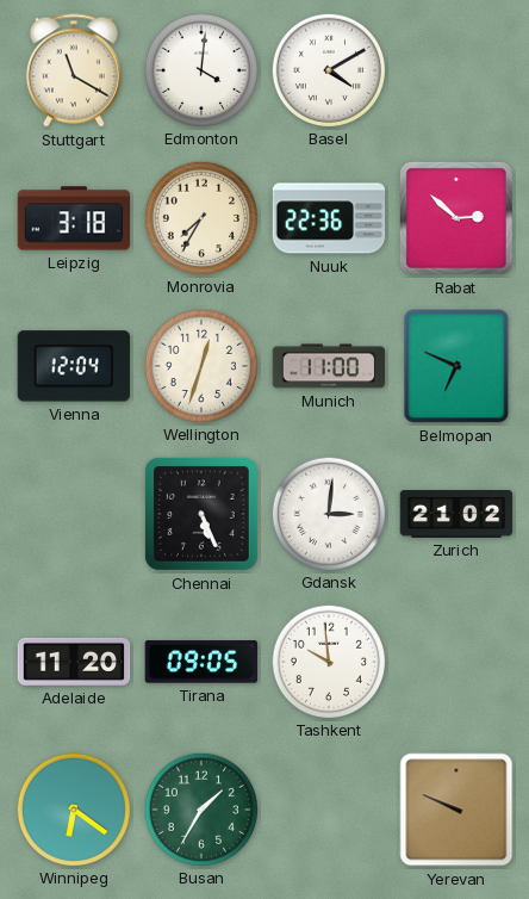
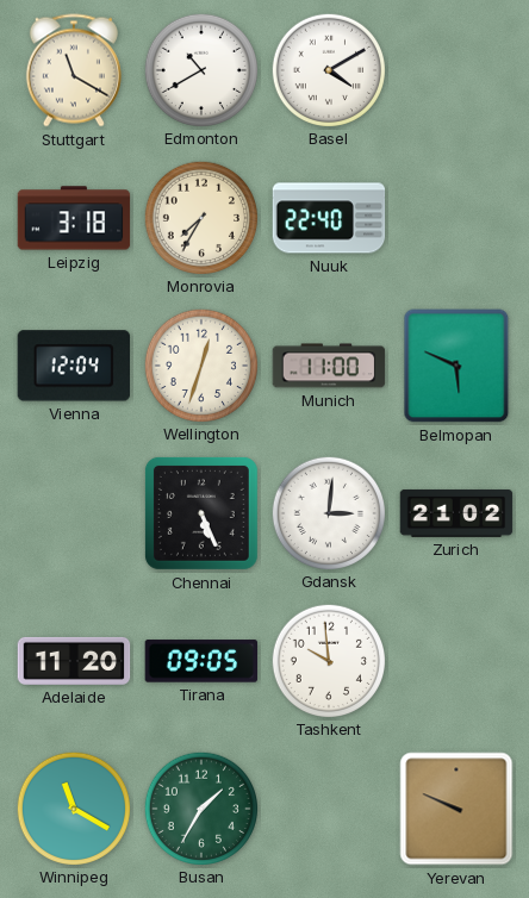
Edmonton: 4:01 -> 10:40 (200, 69)
Nuuk: 22:36 -> 22:40 (329, 218)
Rabat: 2:52 -> none (456, 218)
Belmopan: 6:49 -> 5:49 (456, 366)
Winnipeg: 6:21 -> 11:20 (73, 807)
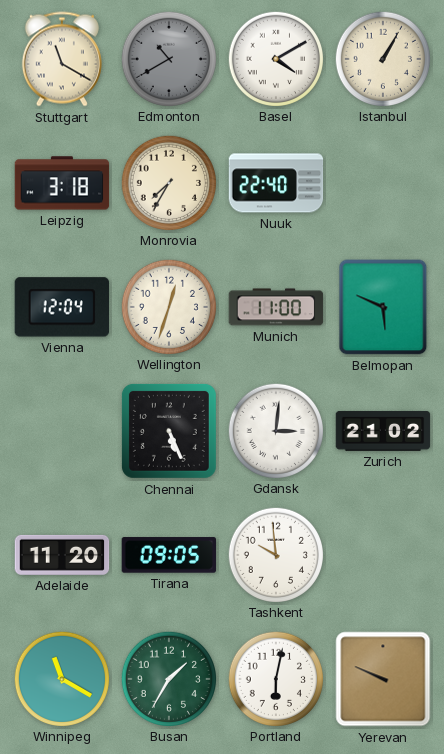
Edmonton dial: white -> grey (168, 58)
Istanbul: none -> 1:05 (382, 58)
Portland: none -> 6:02 (275, 678)
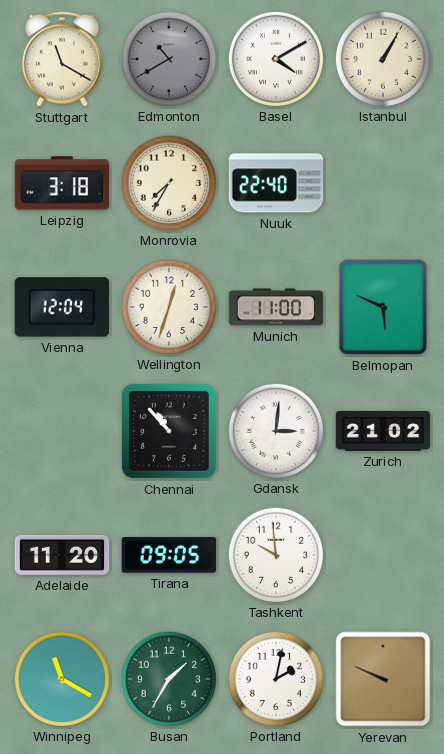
Chennai: 5:26 -> 10:53 (169, 431)
Portland: 6:02 -> 2:02 (275, 678)
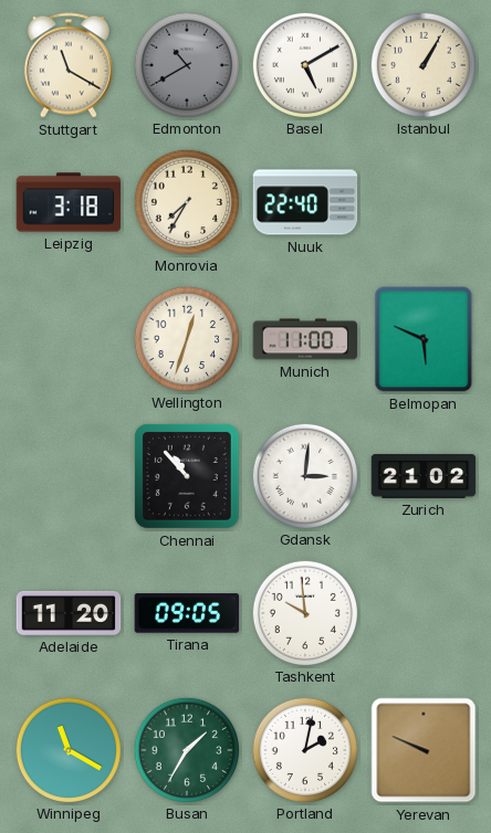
Basel: 4:10 -> 5:10 (304, 64)
Vienna: 12:04 -> none (61, 307)
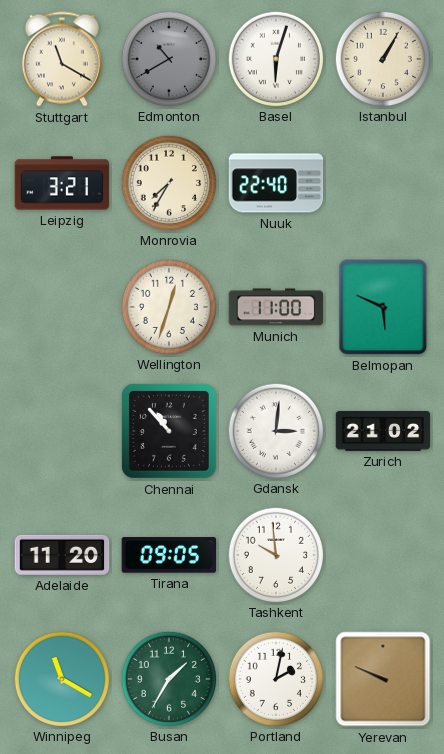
Basel: 5:10 -> 6:03 (275, 58)
Leipzig: 3:18 -> 3:21 (62, 183)
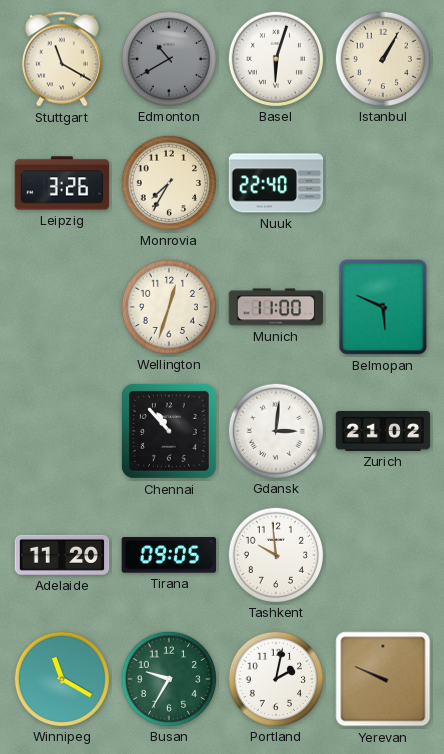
Leipzig: 3:21 -> 3:26 (62, 183)
Busan: 1:35 -> 9:35 (168, 678)
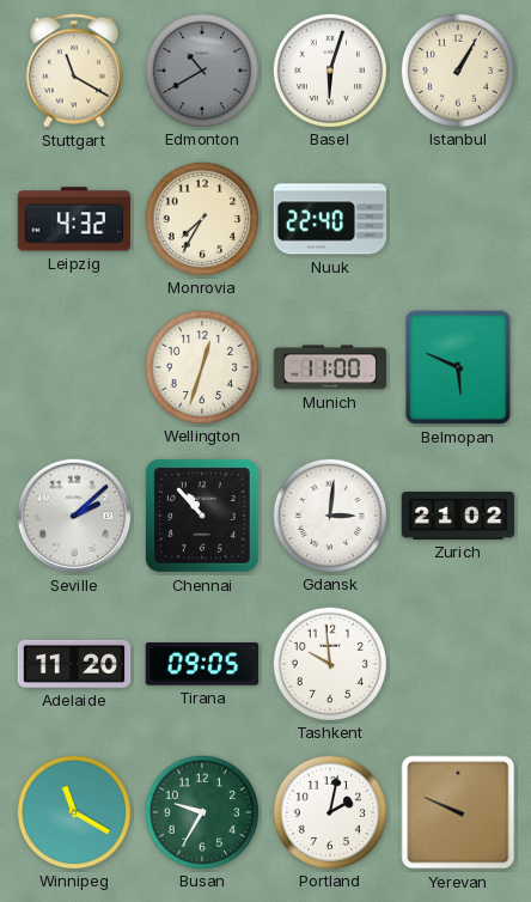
Leipzig: 3:26 -> 4:32 (74, 219)
Seville: none -> 2:08 (74, 516)
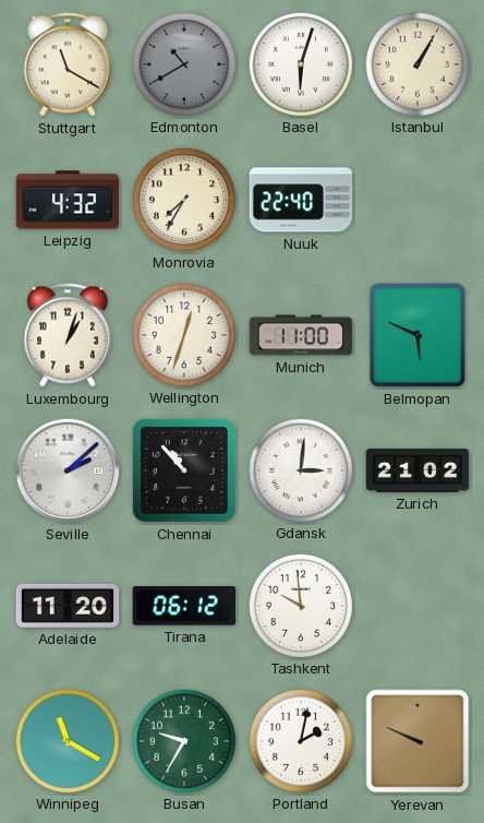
Luxembourg: none -> 1:03 (68, 335)
Tirana: 09:05 -> 06:12 (184, 606)
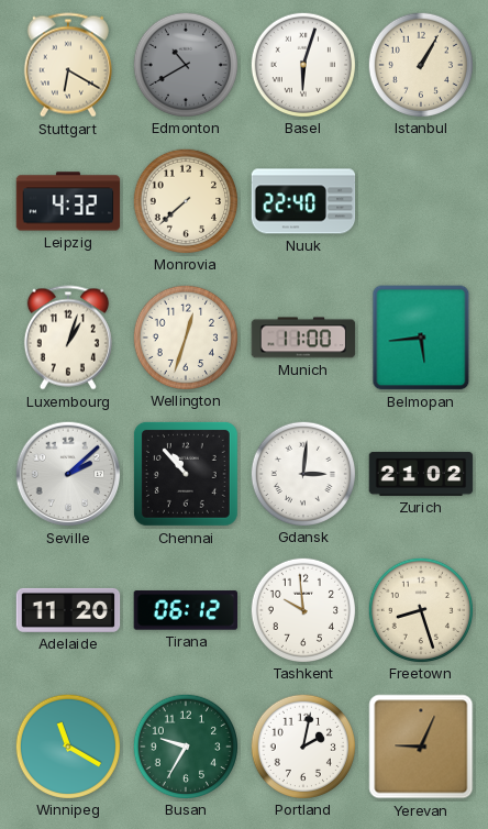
Stuttgart: 11:20 -> 6:20 (68, 65)
Monrovia: 7:35 -> 7:38 (185, 200)
Belmopan: 5:49 -> 5:44 (421, 338)
Freetown: none -> 8:27 (420, 609)
Yerevan: 9:49 -> 9:04 (421, 747)
